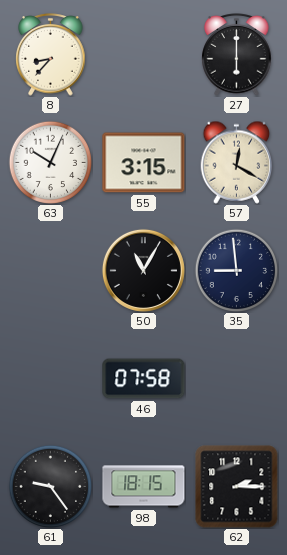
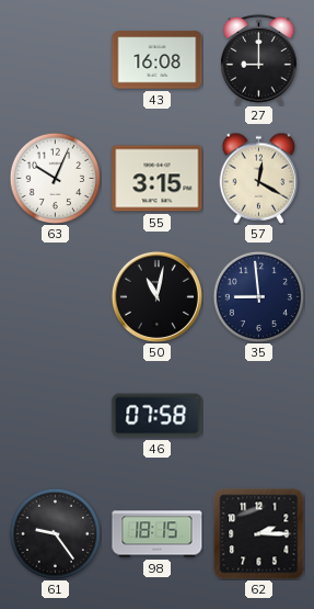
8: 8:37 -> none (51, 55)
43: none -> 16:08 (158, 60)
27: 6:00 -> 9:00 (259, 60)
50: 11:05 -> 11:02 (156, 296)
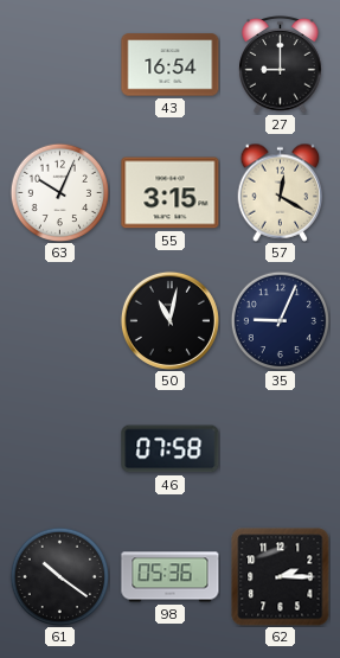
43: 16:08 -> 16:54 (171, 65)
35: 8:59 -> 9:04 (280, 320)
61: 9:24 -> 10:21 (59, 576)
98: 18:15 -> 05:36 (171, 577)
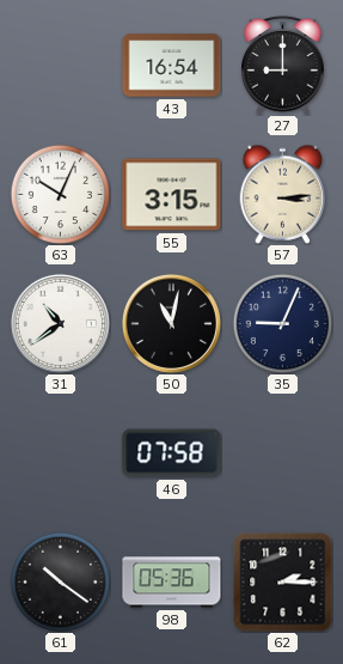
57: 12:20 -> 3:14 (283, 194)
31: none -> 10:39 (60, 323)
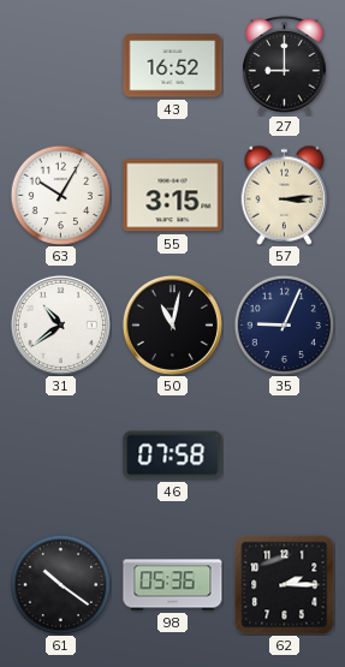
43: 16:54 -> 16:52 (173, 66)
63: 10:04 -> 10:05 (60, 195)
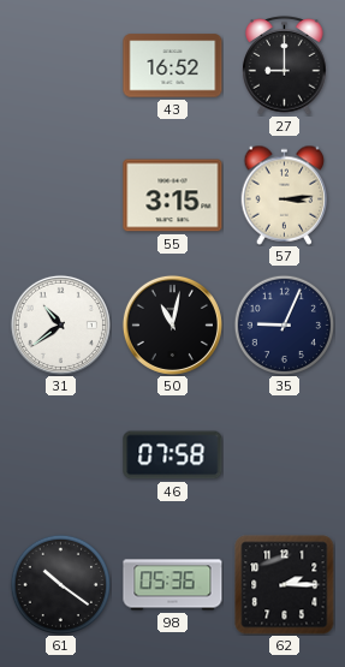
63: 10:05 -> none (60, 195)
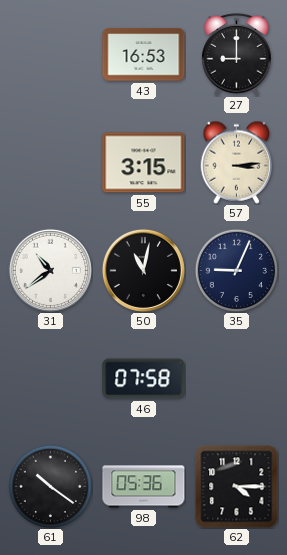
43: 16:52 -> 16:53 (144, 55)
62: 2:15 -> 4:15 (237, 487)
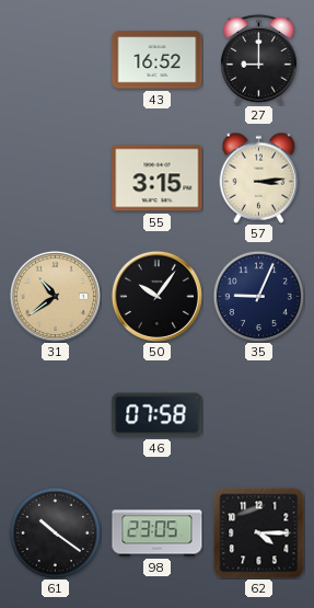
43: 16:53 -> 16:52 (158, 60)
31 dial: white -> champagne (55, 296)
50: 11:02 -> 10:06 (156, 296)
98: 05:36 -> 23:05 (158, 534)
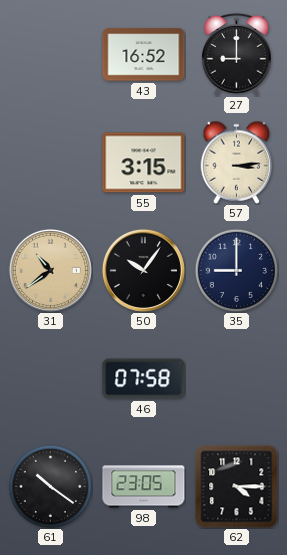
35: 9:04 -> 9:00 (236, 270)
